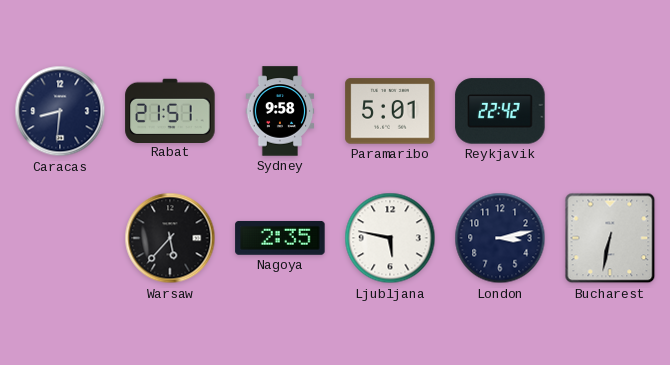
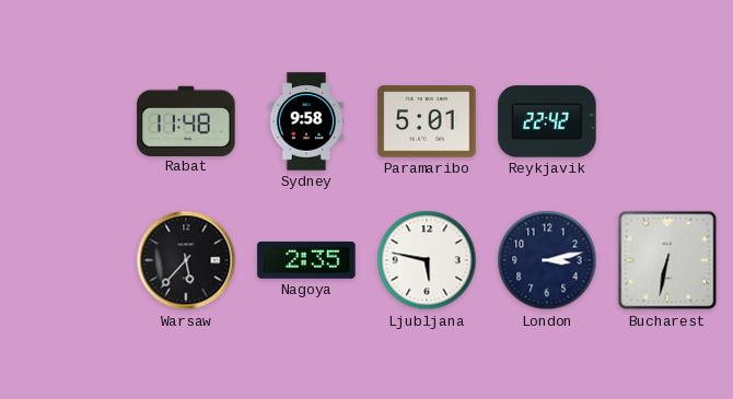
Caracas: 8:31 -> none (60, 111)
Rabat: 21:51 -> 11:48 (186, 120)
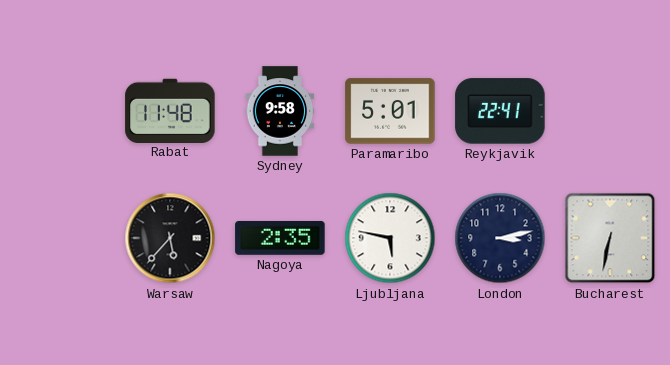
Reykjavik: 22:42 -> 22:41 (500, 111)
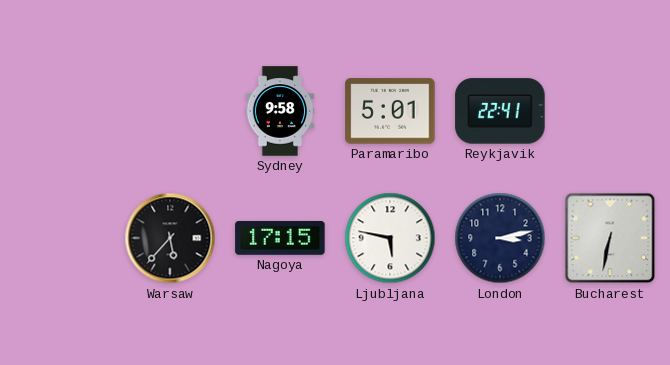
Rabat: 11:48 -> none (170, 110)
Nagoya: 2:35 -> 17:15 (280, 238)
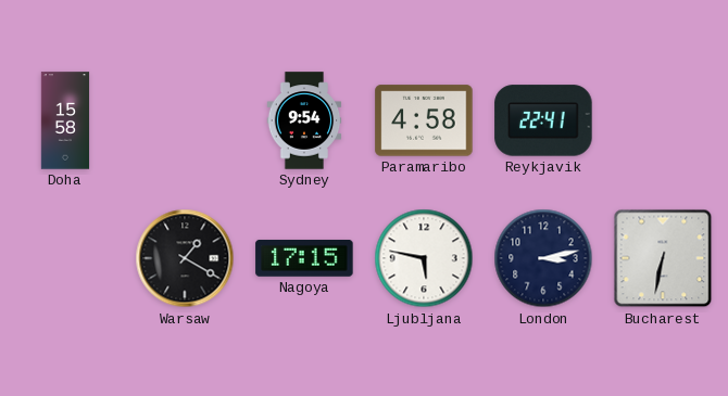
Doha: none -> 15:58 (65, 120)
Sydney: 9:58 -> 9:54 (304, 120)
Paramaribo: 5:01 -> 4:58 (424, 120)
Warsaw: 5:37 -> 1:20 (185, 258)
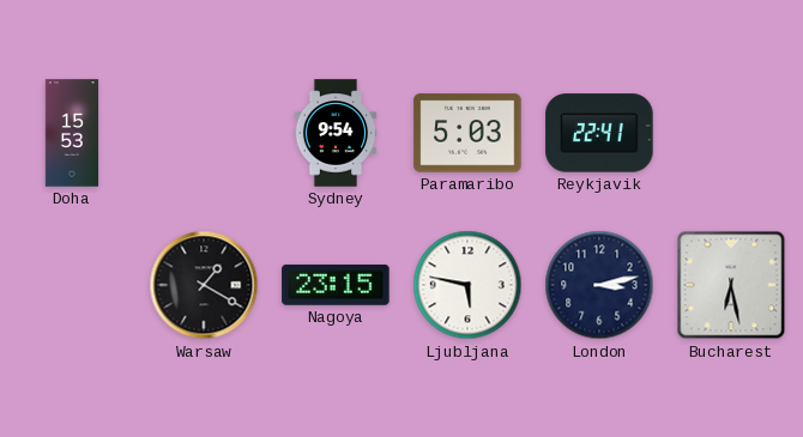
Doha: 15:58 -> 15:53 (72, 133)
Paramaribo: 4:58 -> 5:03 (467, 133)
Nagoya: 17:15 -> 23:15 (336, 285)
Bucharest: 6:32 -> 6:28 (731, 285)
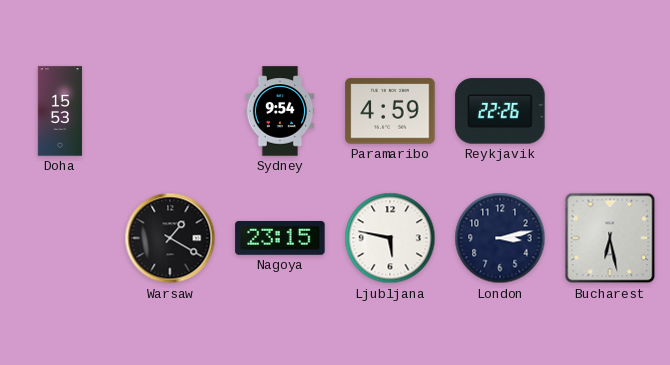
Paramaribo: 5:03 -> 4:59 (390, 111)
Reykjavik: 22:41 -> 22:26 (500, 111)
